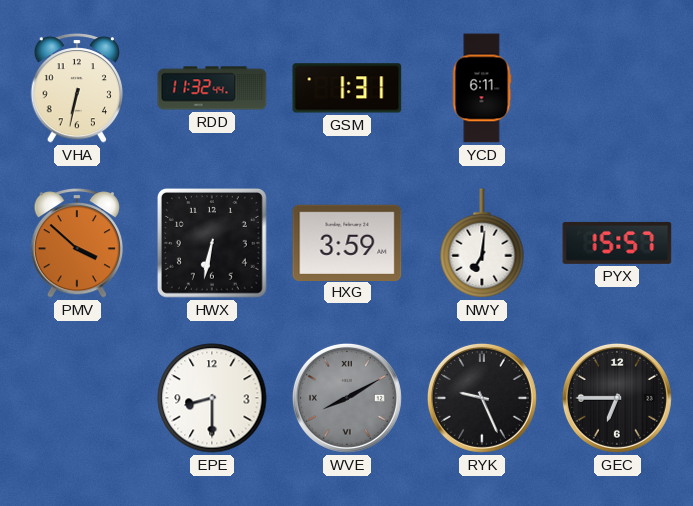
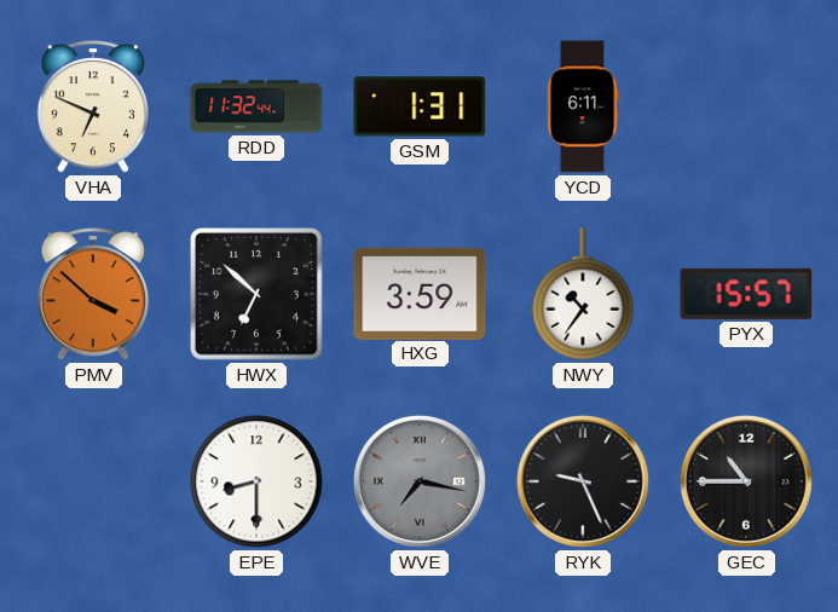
VHA: 6:32 -> 6:49 (92, 108)
HWX: 6:32 -> 6:52 (258, 295)
NWY: 7:01 -> 10:36 (583, 294)
WVE: 8:10 -> 7:17 (420, 481)
GEC: 6:45 -> 10:45 (746, 481)
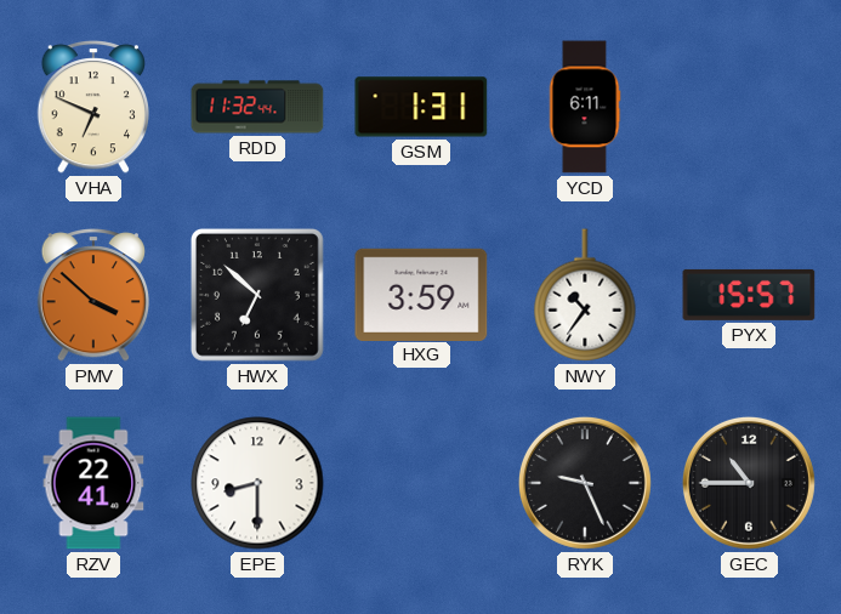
RZV: none -> 22:41 (93, 483)
WVE: 7:17 -> none (420, 481)
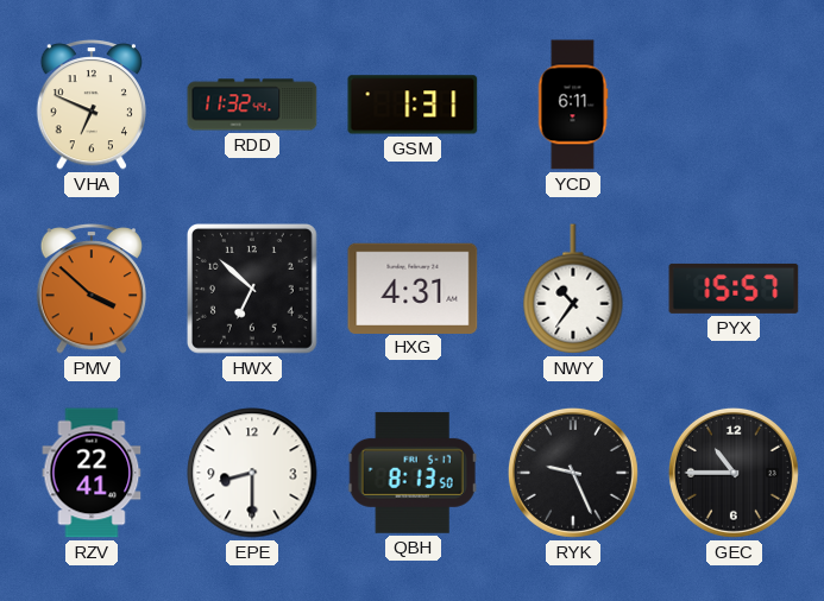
HXG: 3:59 -> 4:31 (413, 287)
QBH: none -> 8:13 (413, 473)
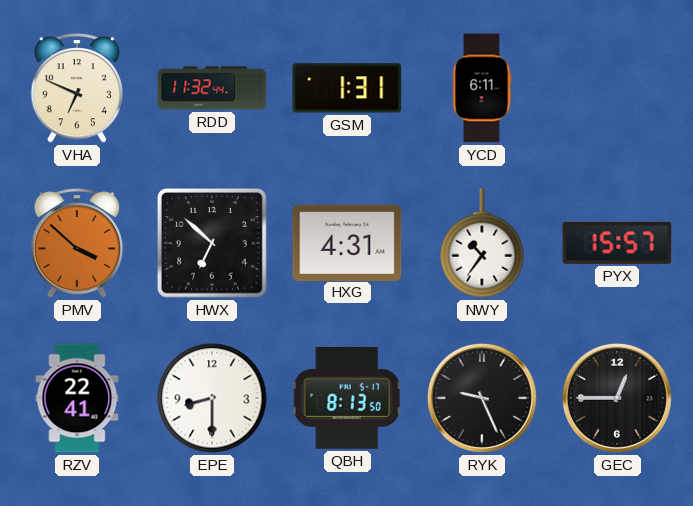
GEC: 10:45 -> 12:45 (617, 398)
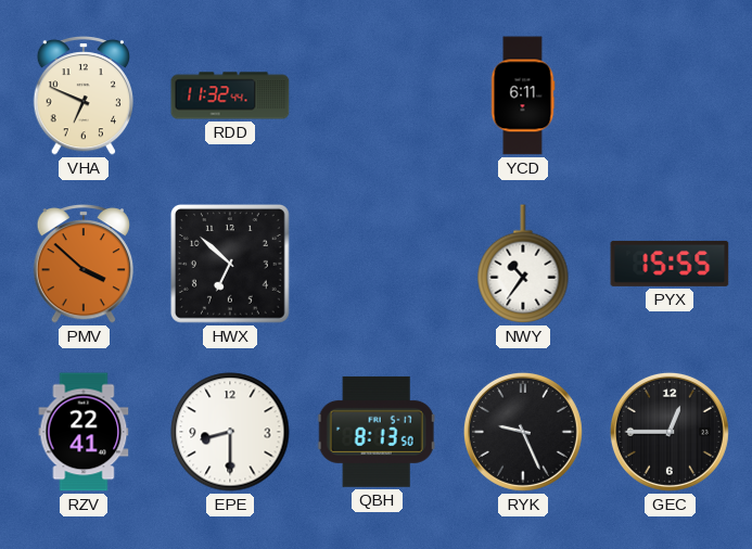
GSM: 1:31 -> none (347, 88)
HXG: 4:31 -> none (347, 242)
PYX: 15:57 -> 15:55 (670, 264)
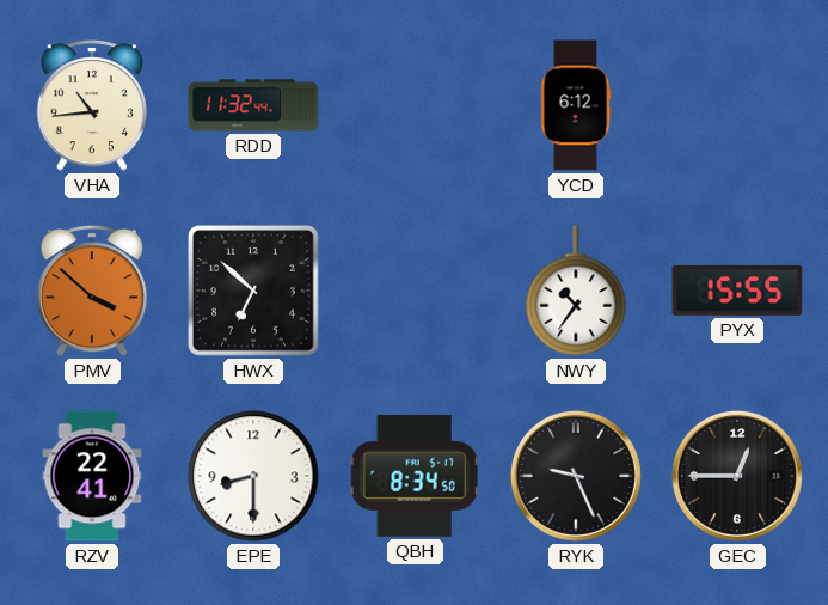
VHA: 6:49 -> 10:44 (91, 106)
YCD: 6:11 -> 6:12 (576, 105)
QBH: 8:13 -> 8:34 (415, 476)
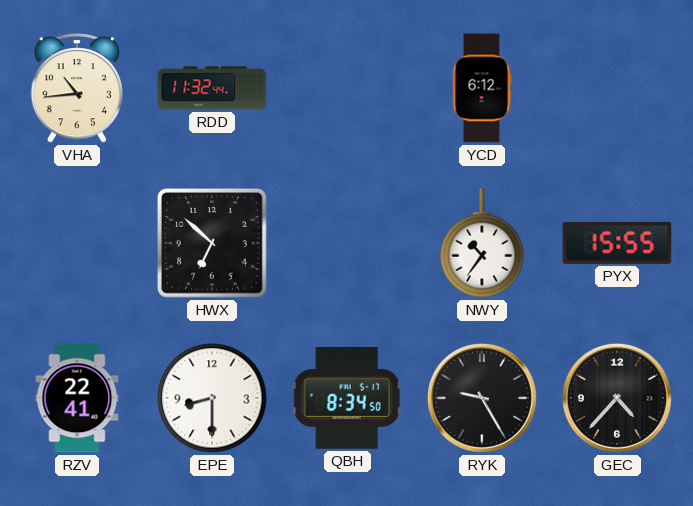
PMV: 3:52 -> none (91, 292)
RYK: 9:26 -> 9:25 (482, 398)
GEC: 12:45 -> 4:37 (617, 398)
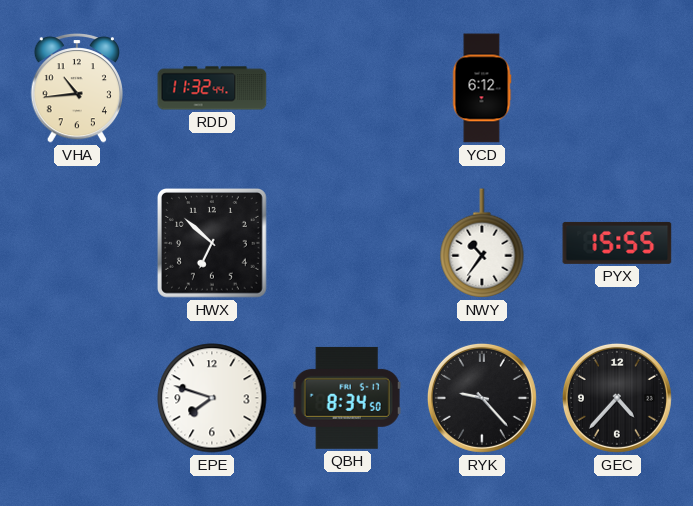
RZV: 22:41 -> none (77, 398)
EPE: 8:30 -> 7:48 (212, 398)
RYK: 9:25 -> 9:23 (482, 398)
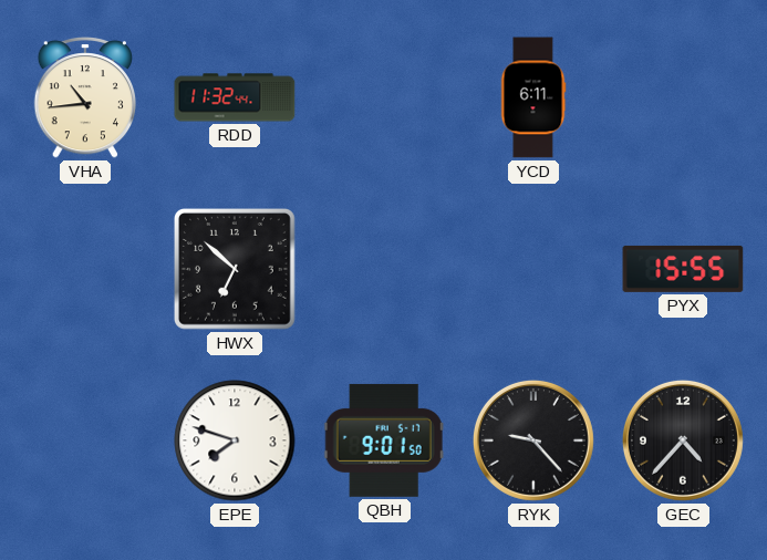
YCD: 6:12 -> 6:11 (533, 97)
NWY: 10:36 -> none (482, 243)
QBH: 8:34 -> 9:01 (384, 440)
